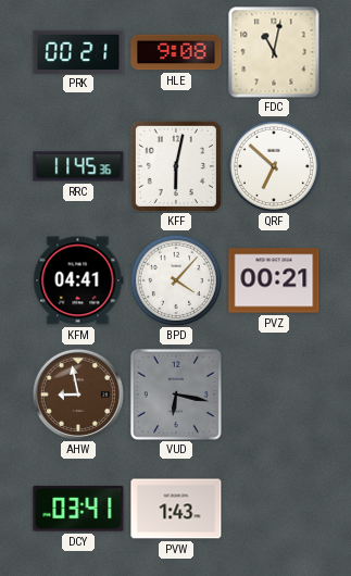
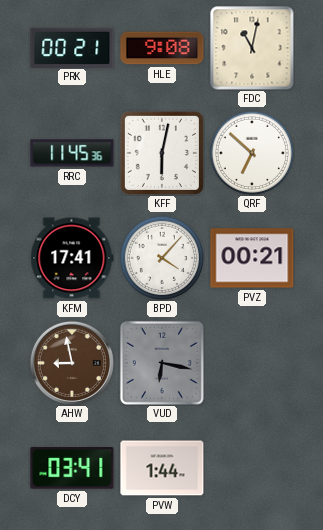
KFM: 04:41 -> 17:41 (72, 258)
PVW: 1:43 -> 1:44 (162, 468)
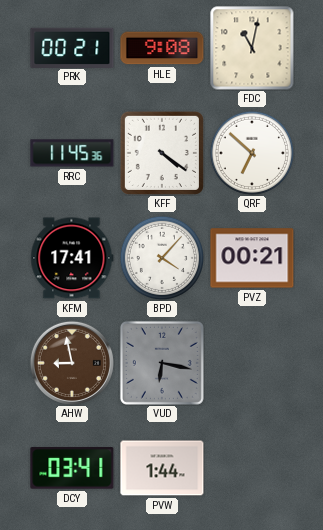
KFF: 6:02 -> 4:21 (162, 153)
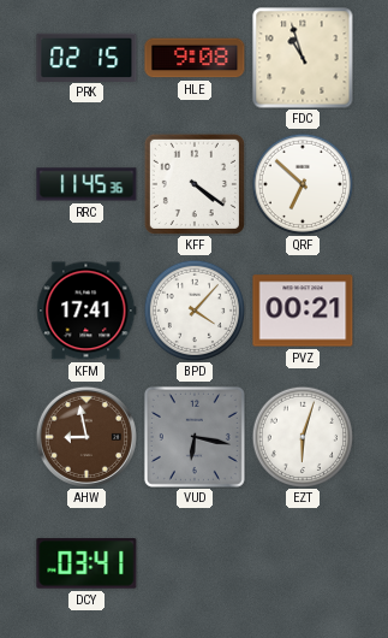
PRK: 00:21 -> 02:15 (86, 57)
FDC: 11:02 -> 10:57 (303, 58)
EZT: none -> 6:03 (302, 436)
PVW: 1:44 -> none (162, 468)
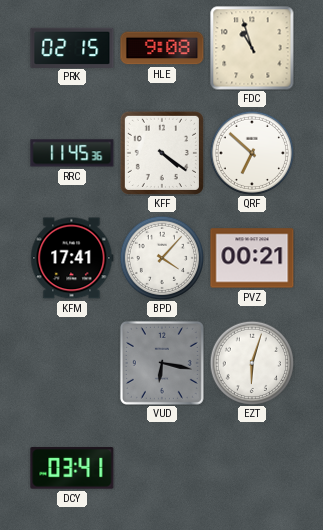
AHW: 8:58 -> none (86, 437)
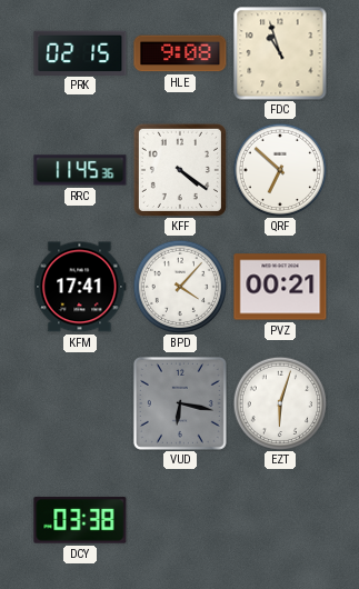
DCY: 03:41 -> 03:38 (80, 520)
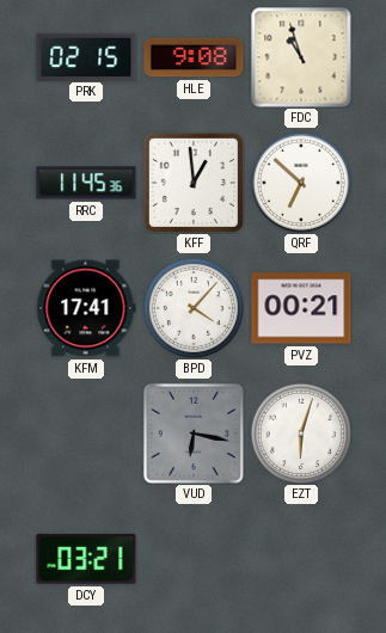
KFF: 4:21 -> 12:59 (194, 183)
DCY: 03:38 -> 03:21 (86, 559)
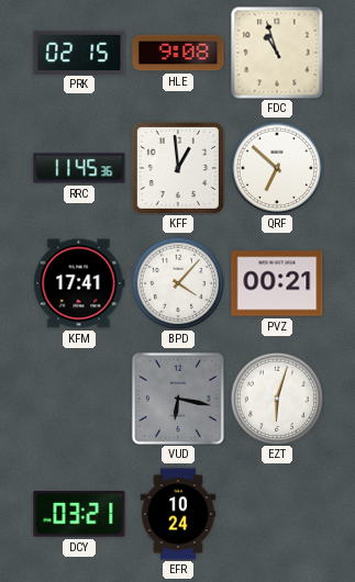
EFR: none -> 10:24 (178, 514)
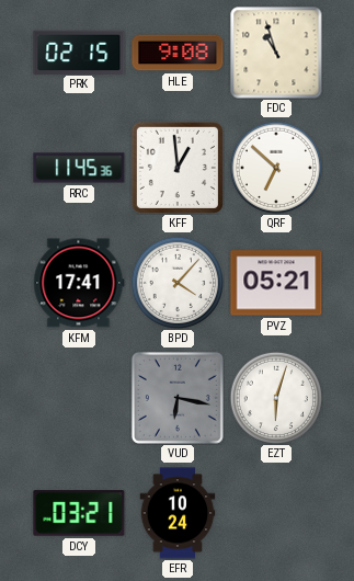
PVZ: 00:21 -> 05:21 (276, 283)
